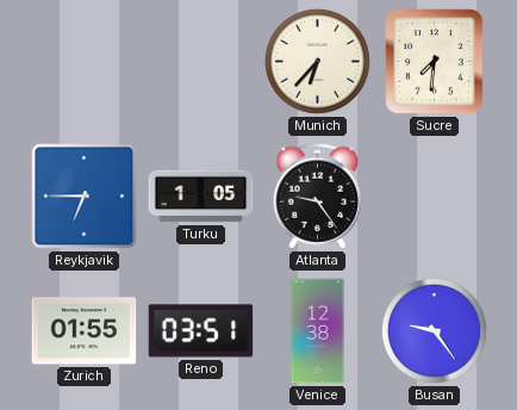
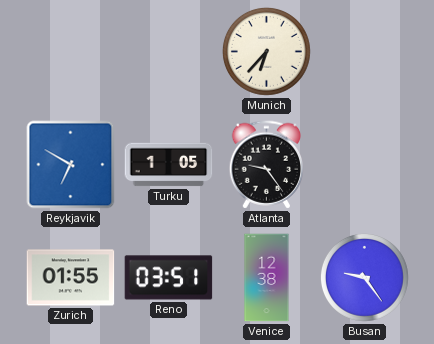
Sucre: 7:31 -> none (435, 62)
Reykjavik: 6:45 -> 6:50 (71, 165)
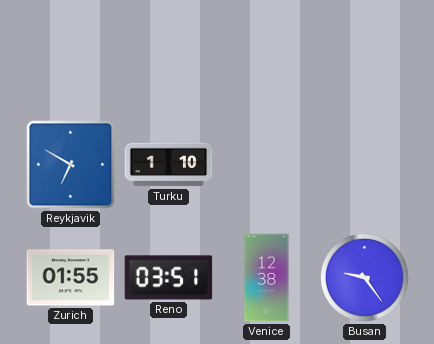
Munich: 6:37 -> none (266, 51)
Turku: 1:05 -> 1:10 (169, 165)
Atlanta: 9:24 -> none (267, 165)
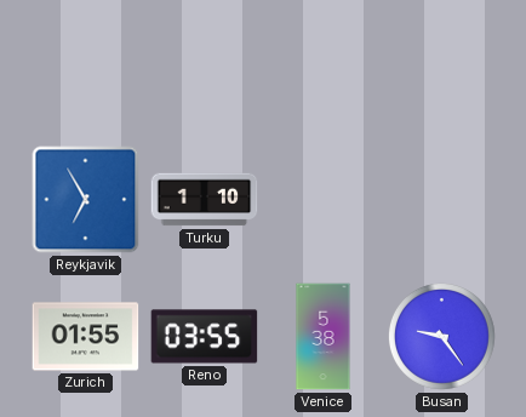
Reykjavik: 6:50 -> 6:55 (86, 200)
Reno: 03:51 -> 03:55 (205, 337)
Venice: 12:38 -> 5:38 (324, 337)
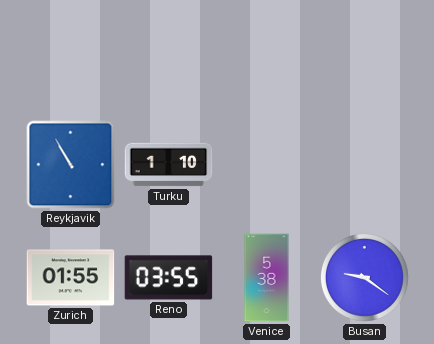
Reykjavik: 6:55 -> 10:55 (71, 165)
Busan: 9:24 -> 9:21 (364, 277)
